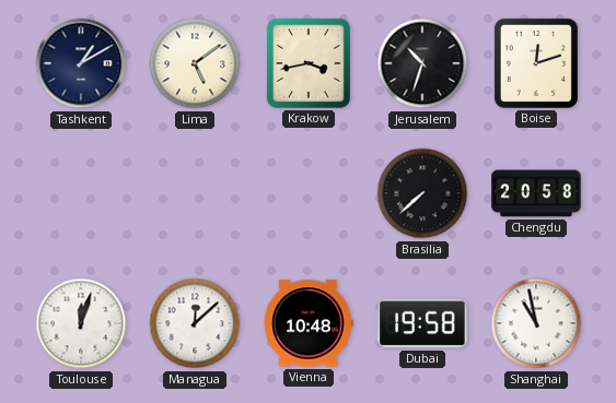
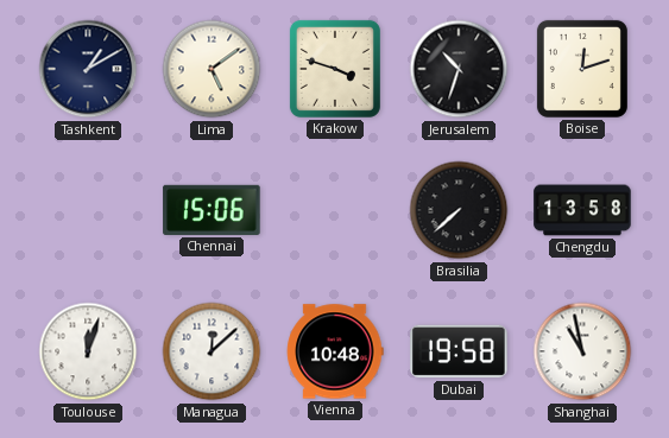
Krakow: 3:43 -> 3:48 (335, 69)
Chennai: none -> 15:06 (212, 210)
Chengdu: 20:58 -> 13:58 (582, 210)
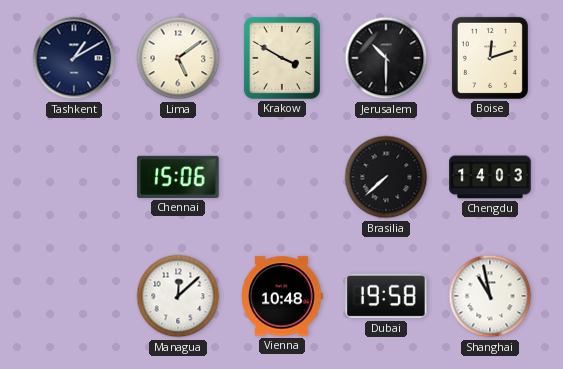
Krakow: 3:48 -> 3:50 (282, 58)
Jerusalem: 10:33 -> 10:30 (386, 58)
Chengdu: 13:58 -> 14:03 (490, 177)
Toulouse: 12:03 -> none (88, 351)
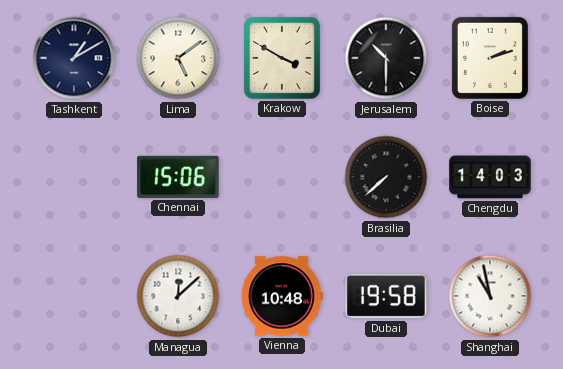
Boise: 12:12 -> 2:12 (490, 58)
